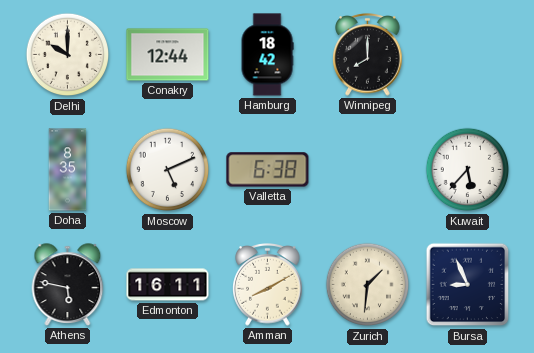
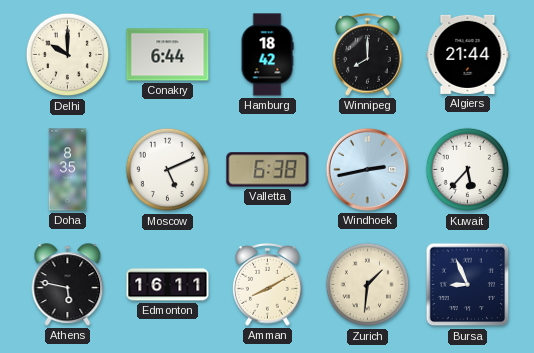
Conakry: 12:44 -> 6:44 (168, 55)
Algiers: none -> 21:44 (468, 54)
Windhoek: none -> 2:43 (367, 169)
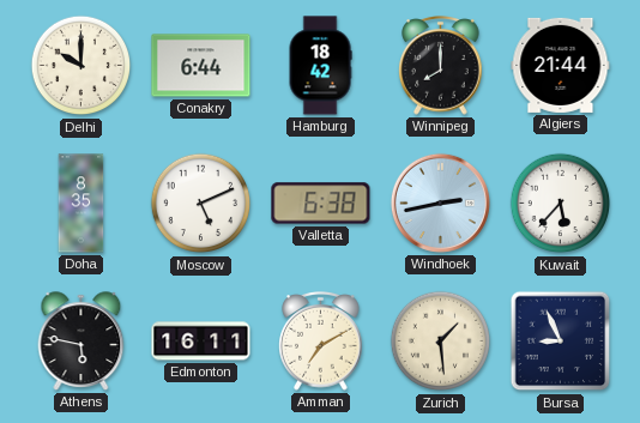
Amman: 8:10 -> 7:10 (321, 342)
Zurich: 1:31 -> 1:29 (441, 342)
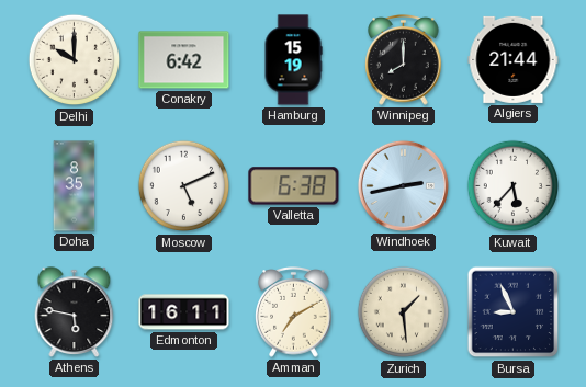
Conakry: 6:44 -> 6:42 (184, 60)
Hamburg: 18:42 -> 15:19 (293, 60)
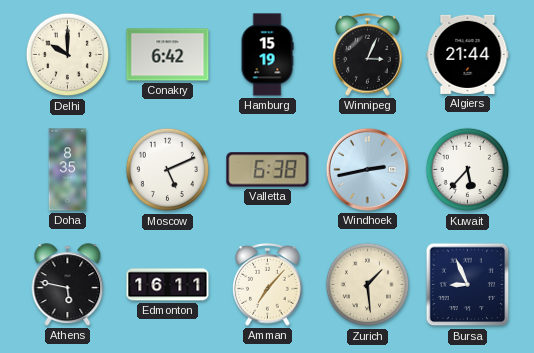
Winnipeg: 8:00 -> 3:04 (368, 55)
Amman: 7:10 -> 7:07 (268, 285)
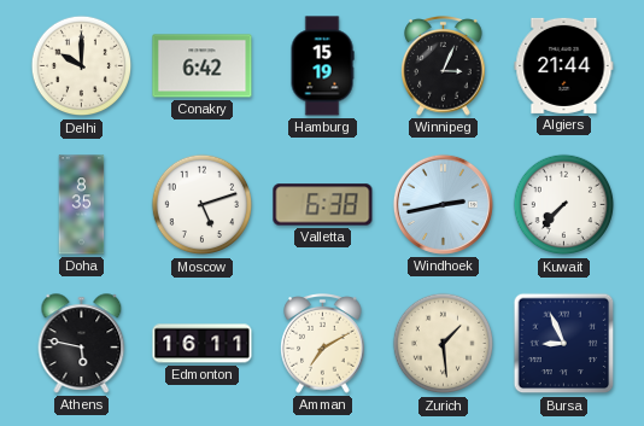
Moscow: 5:11 -> 5:12 (203, 205)
Kuwait: 5:37 -> 7:37 (564, 205)
Amman: 7:07 -> 7:10 (323, 344)
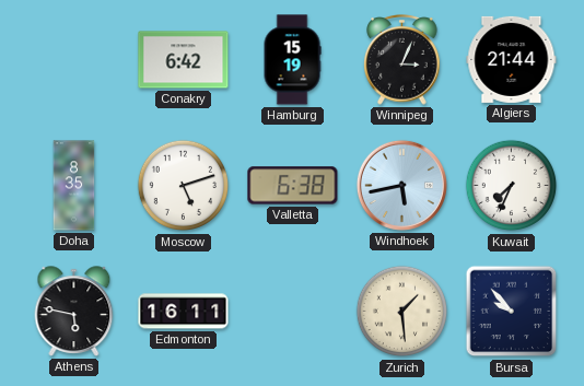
Delhi: 10:00 -> none (82, 66)
Windhoek: 2:43 -> 5:43 (401, 185)
Kuwait: 7:37 -> 7:34 (512, 186)
Amman: 7:10 -> none (323, 344)
Bursa: 8:56 -> 9:53 (512, 312)
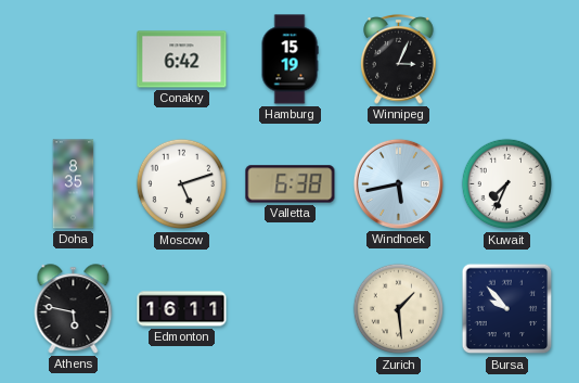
Algiers: 21:44 -> none (512, 59)
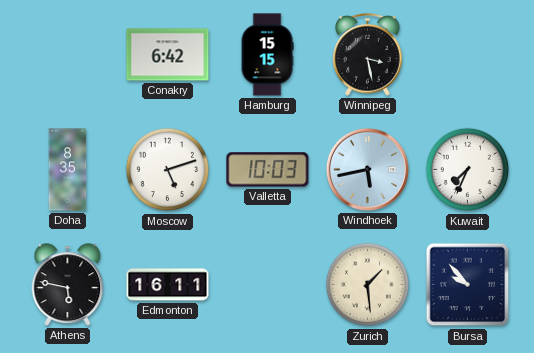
Hamburg: 15:19 -> 15:15 (267, 55)
Winnipeg: 3:04 -> 3:28 (368, 55)
Valletta: 6:38 -> 10:03 (268, 170)
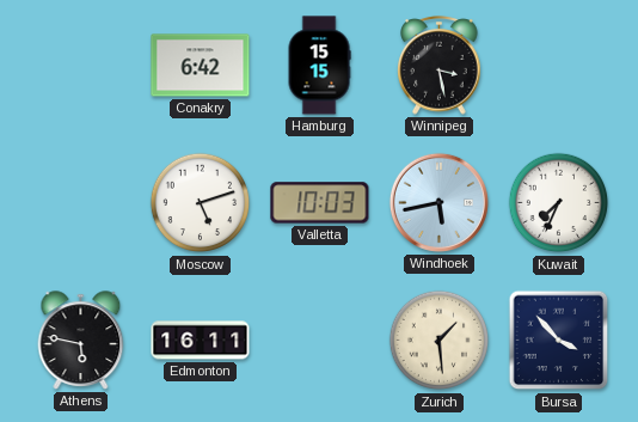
Doha: 8:35 -> none (68, 170)
Bursa: 9:53 -> 3:53 (559, 341)
